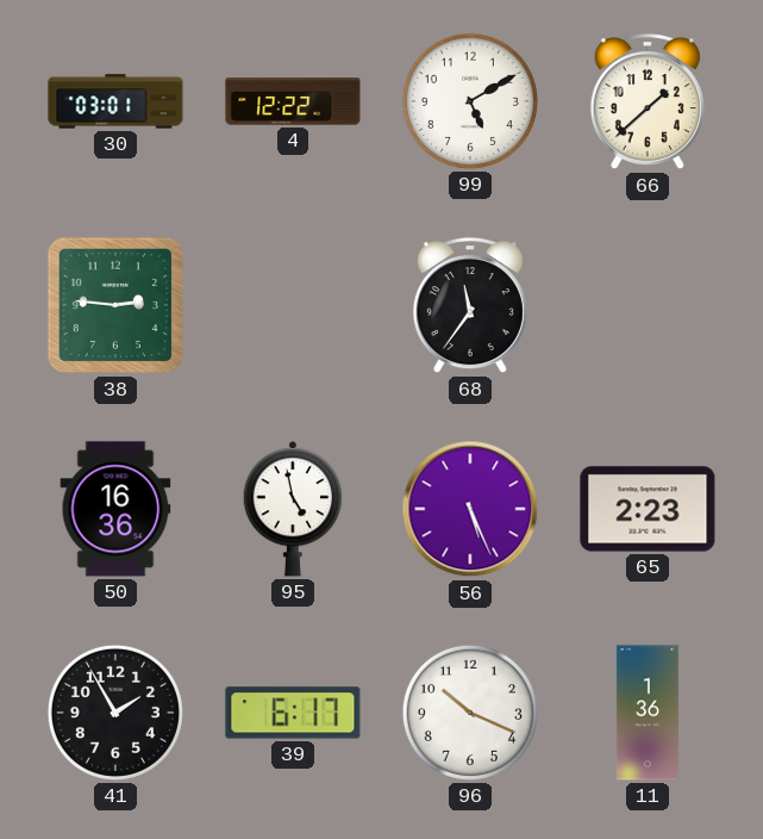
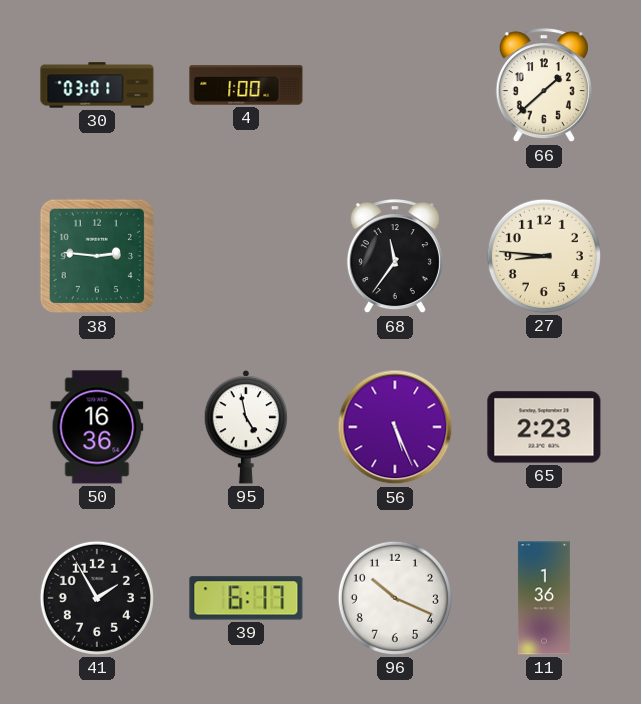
4: 12:22 -> 1:00 (246, 85)
99: 5:10 -> none (470, 101)
27: none -> 8:46 (544, 256)
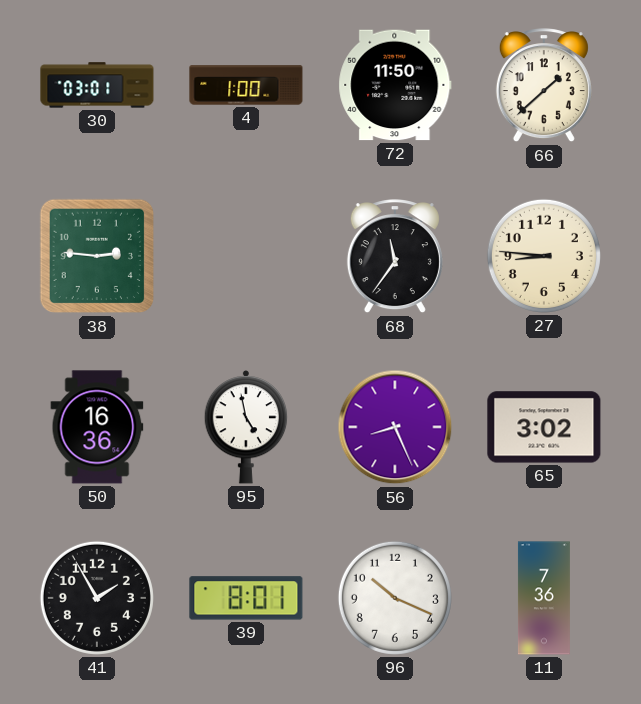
72: none -> 11:50 (395, 85)
56: 5:26 -> 8:26 (395, 427)
65: 2:23 -> 3:02 (544, 427)
39: 6:17 -> 8:01 (246, 598)
11: 1:36 -> 7:36 (544, 598)
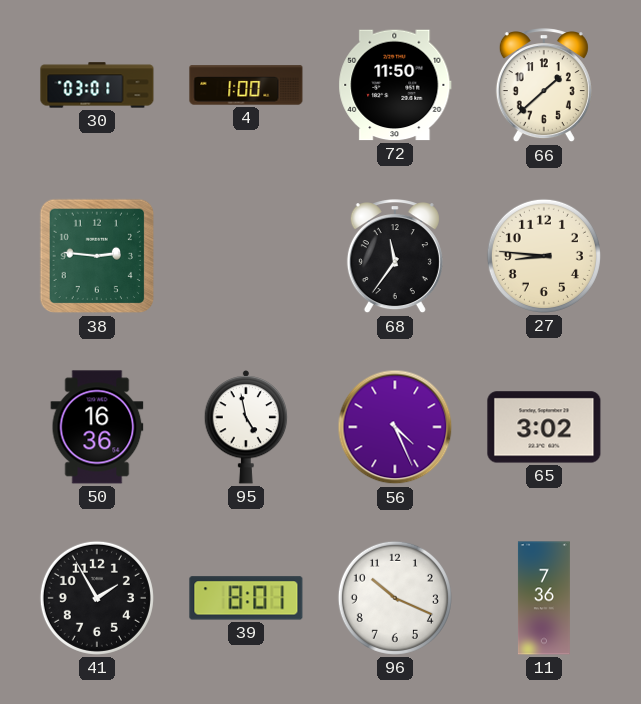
56: 8:26 -> 4:26 (395, 427)
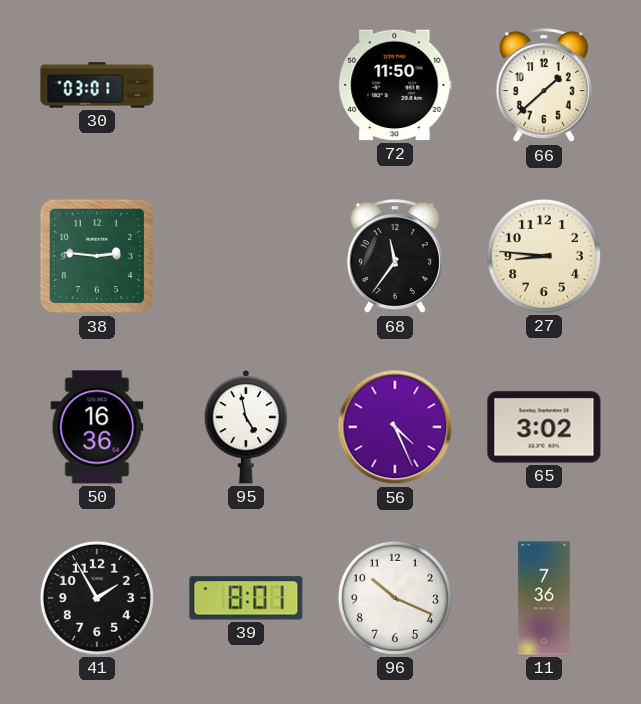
4: 1:00 -> none (246, 85)
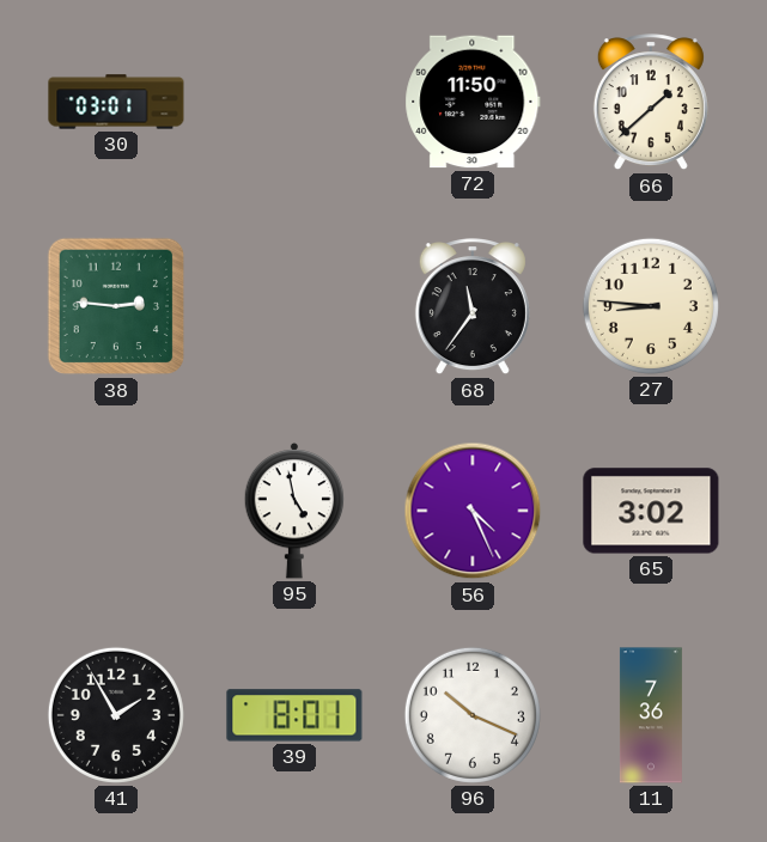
50: 16:36 -> none (97, 427)
